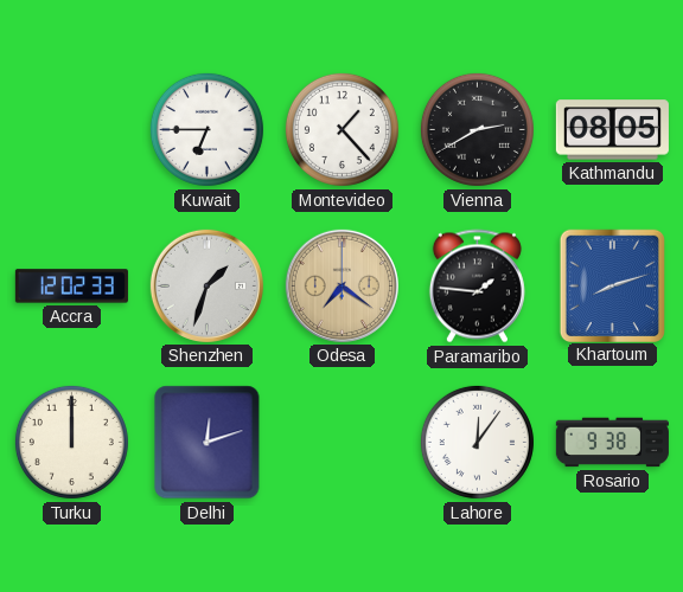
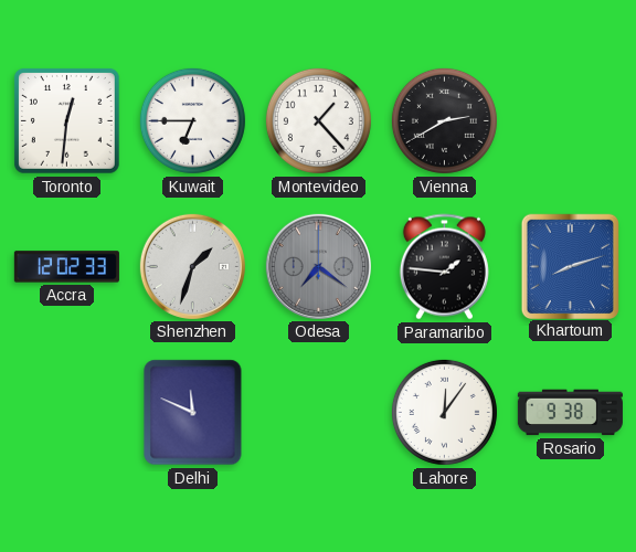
Toronto: none -> 12:31 (66, 120)
Kathmandu: 08:05 -> none (612, 130)
Odesa dial: champagne -> grey (318, 266)
Turku: 12:00 -> none (71, 442)
Delhi: 12:12 -> 11:49 (193, 413)
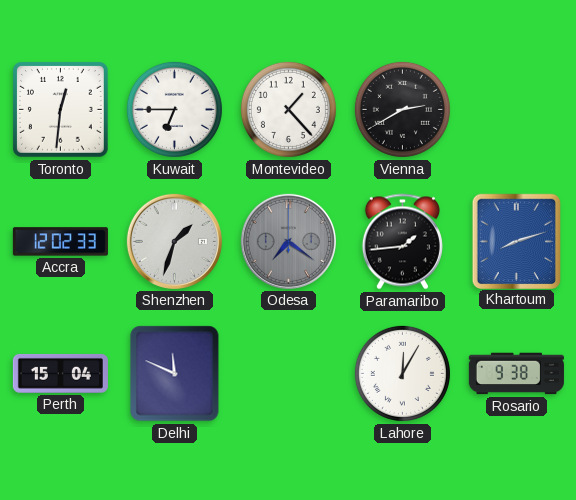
Paramaribo: 1:46 -> 1:44 (402, 242)
Perth: none -> 15:04 (60, 373)
Lahore: 12:06 -> 12:05 (402, 373)
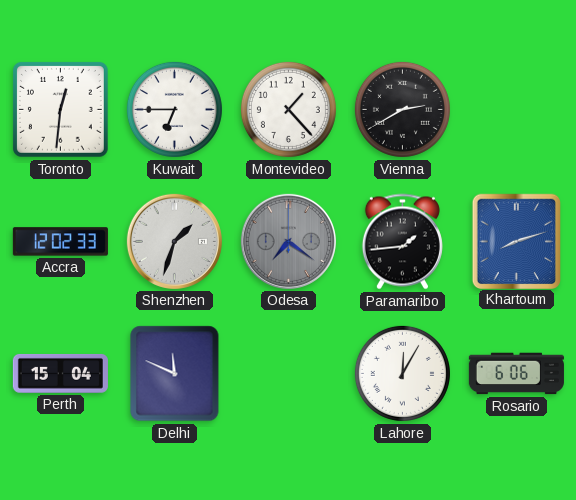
Rosario: 9:38 -> 6:06 (516, 374)
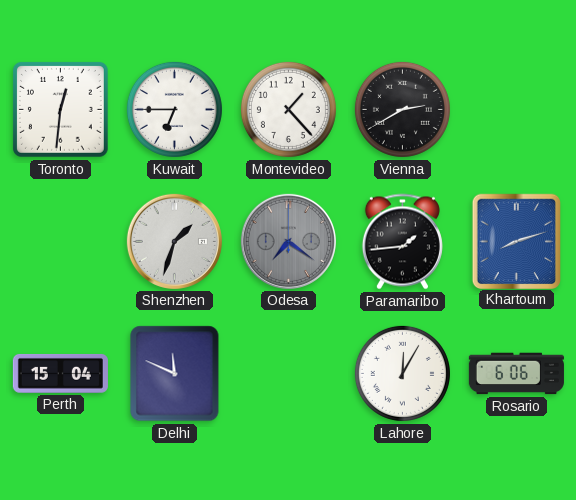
Accra: 12:02 -> none (60, 242)
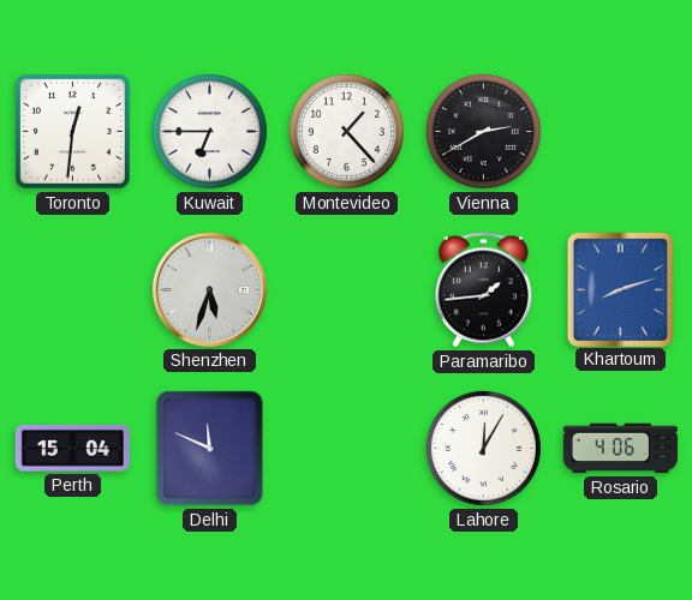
Shenzhen: 1:33 -> 5:33 (209, 289)
Odesa: 7:21 -> none (288, 241)
Rosario: 6:06 -> 4:06 (620, 449)
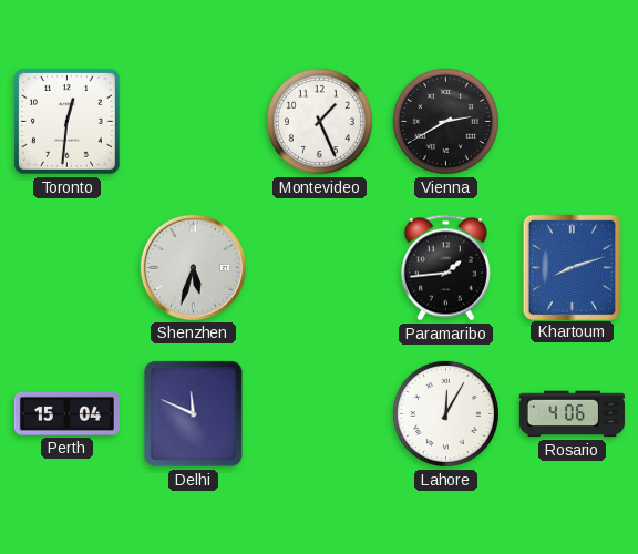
Kuwait: 6:45 -> none (209, 131)
Montevideo: 1:23 -> 1:26 (319, 121)
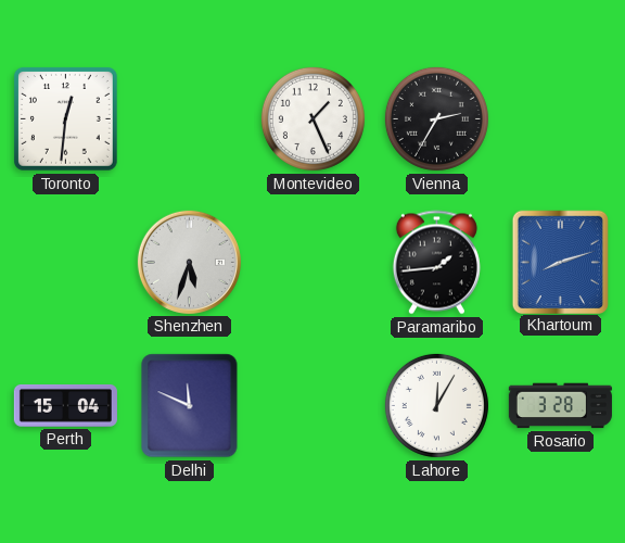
Vienna: 2:40 -> 2:35 (436, 118)
Rosario: 4:06 -> 3:28 (560, 406)
